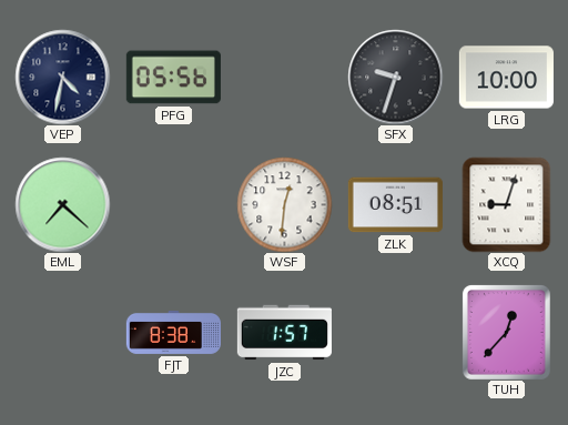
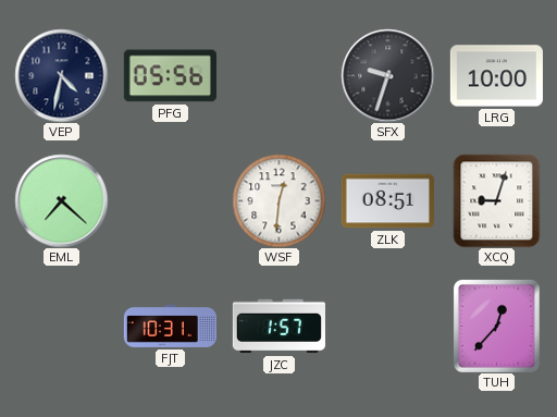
FJT: 8:38 -> 10:31 (170, 326)
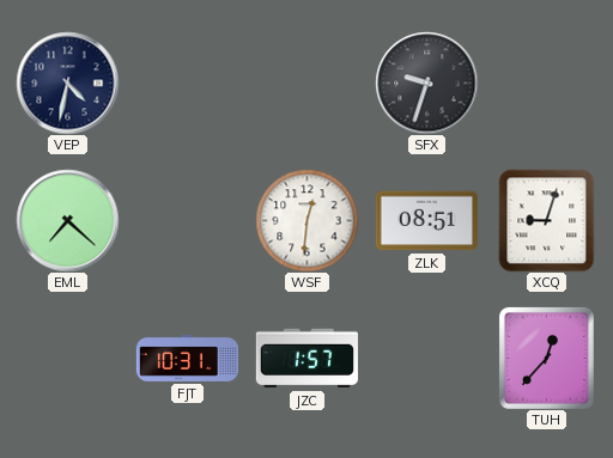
PFG: 05:56 -> none (170, 76)
LRG: 10:00 -> none (496, 76)
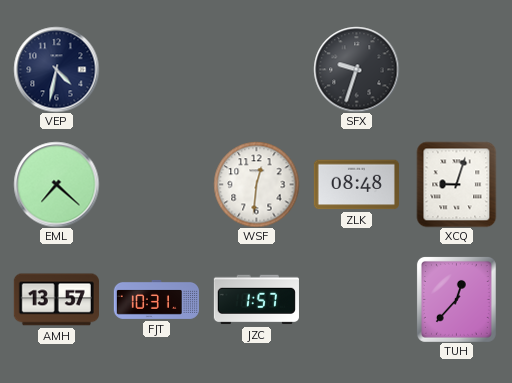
ZLK: 08:51 -> 08:48 (356, 185)
AMH: none -> 13:57 (56, 300)
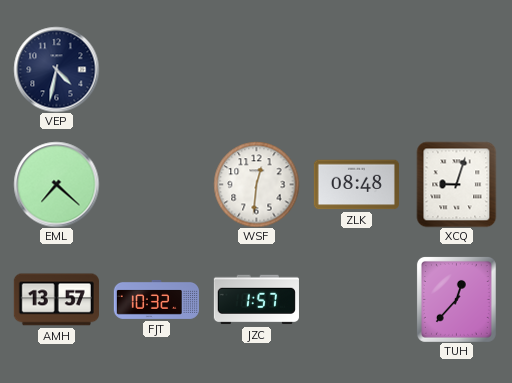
SFX: 9:33 -> none (356, 69)
FJT: 10:31 -> 10:32 (156, 299)
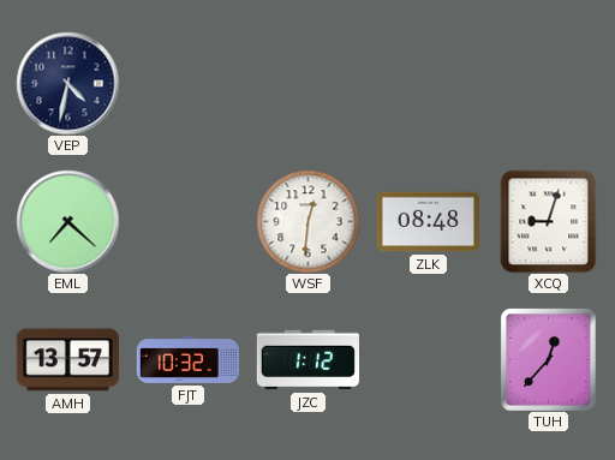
JZC: 1:57 -> 1:12 (307, 360)
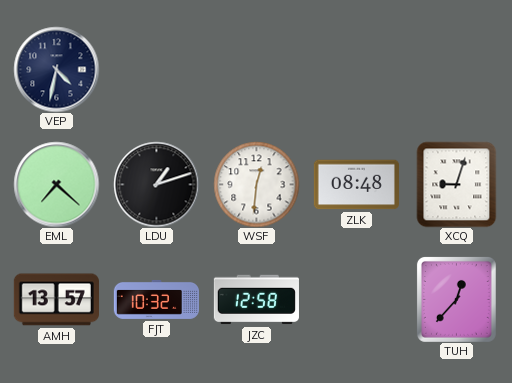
LDU: none -> 1:12 (156, 184)
JZC: 1:12 -> 12:58 (256, 300)
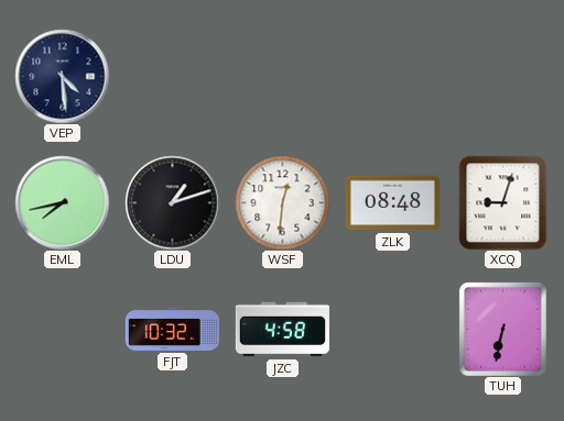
VEP: 4:32 -> 4:29 (62, 76)
EML: 7:22 -> 7:43 (62, 202)
AMH: 13:57 -> none (56, 300)
JZC: 12:58 -> 4:58 (282, 330)
TUH: 12:37 -> 6:32 (502, 329)
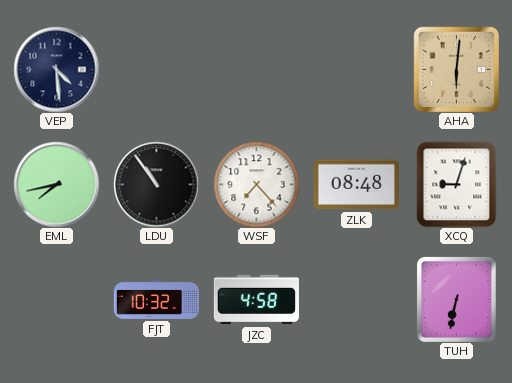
AHA: none -> 6:01 (456, 69)
LDU: 1:12 -> 10:54 (156, 184)
WSF: 12:31 -> 7:23 (256, 184)
